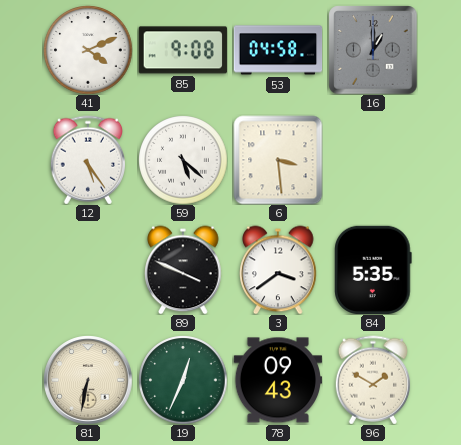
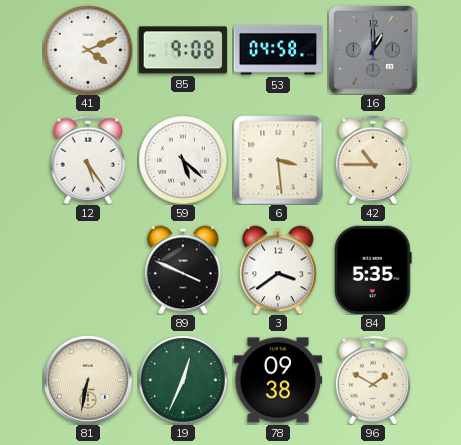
42: none -> 10:45 (372, 160)
78: 09:43 -> 09:38 (277, 380)
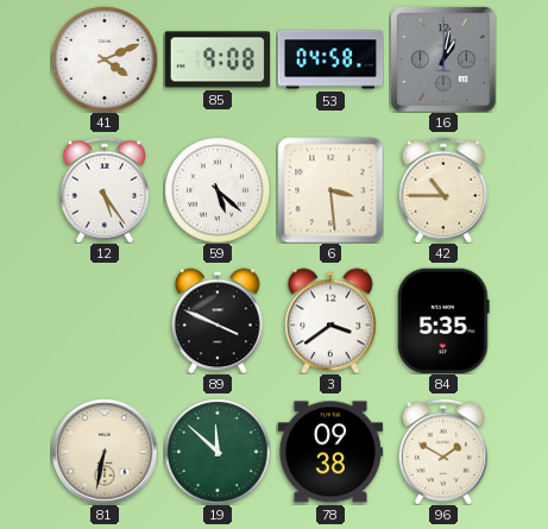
16: 1:00 -> 1:02 (443, 59)
19: 12:34 -> 11:52 (218, 452)
